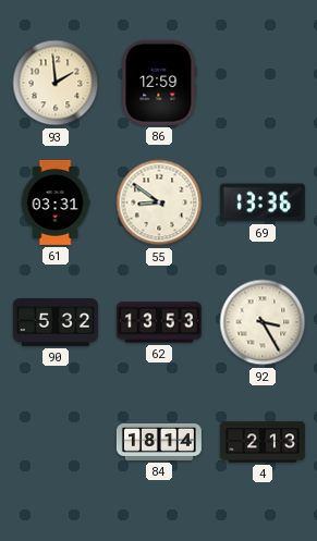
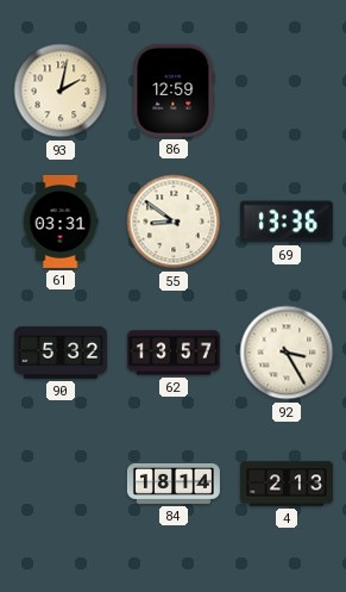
93: 1:59 -> 2:02 (61, 91)
62: 13:53 -> 13:57 (174, 353)
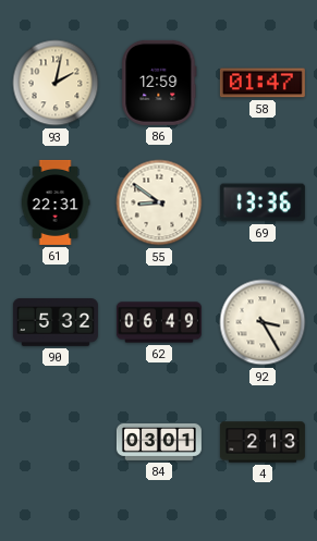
58: none -> 01:47 (263, 83)
61: 03:31 -> 22:31 (56, 202)
62: 13:57 -> 06:49 (159, 322)
84: 18:14 -> 03:01 (159, 442)
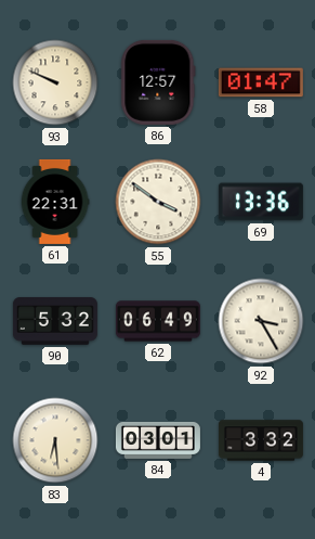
93: 2:02 -> 9:49 (55, 82)
86: 12:59 -> 12:57 (158, 82)
55: 8:51 -> 3:51 (158, 202)
83: none -> 6:29 (55, 440)
4: 2:13 -> 3:32 (261, 440)
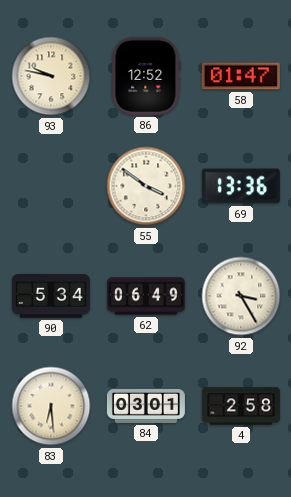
93: 9:49 -> 9:47 (51, 76)
86: 12:57 -> 12:52 (146, 76)
61: 22:31 -> none (55, 202)
90: 5:32 -> 5:34 (51, 296)
4: 3:32 -> 2:58 (241, 406)
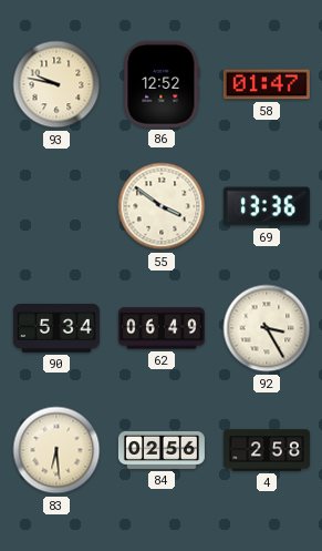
84: 03:01 -> 02:56 (162, 450)
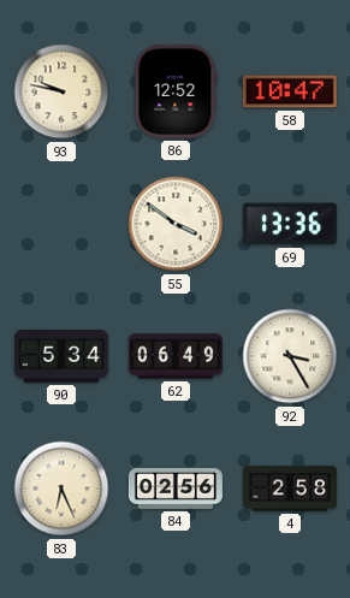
58: 01:47 -> 10:47 (290, 91)
83: 6:29 -> 6:26 (61, 489)
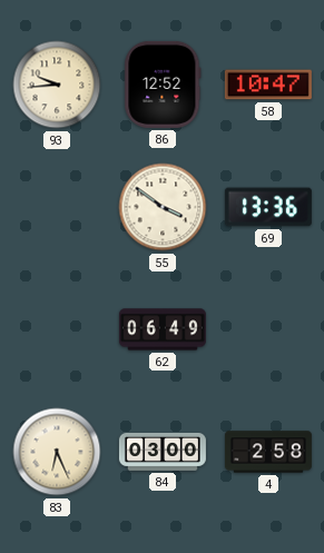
93: 9:47 -> 9:44 (57, 85)
90: 5:34 -> none (61, 356)
92: 3:25 -> none (290, 356)
84: 02:56 -> 03:00 (163, 452)
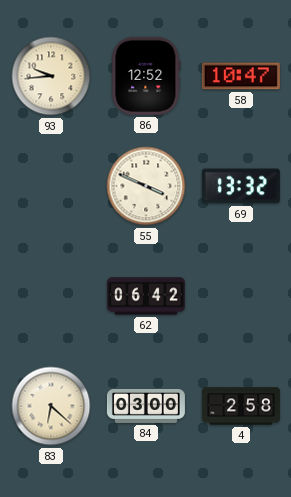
55: 3:51 -> 3:49 (146, 186)
69: 13:36 -> 13:32 (241, 186)
62: 06:49 -> 06:42 (146, 296)
83: 6:26 -> 6:22 (51, 406)
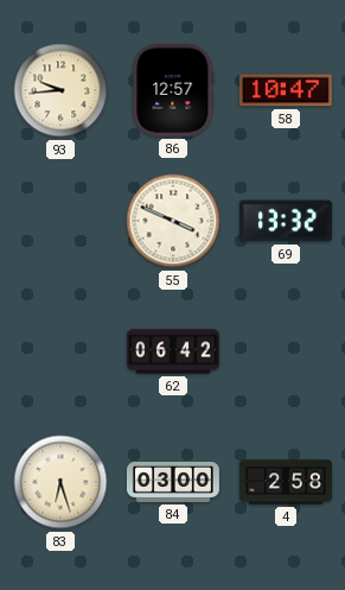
86: 12:52 -> 12:57 (173, 90)
83: 6:22 -> 6:27 (60, 482)
